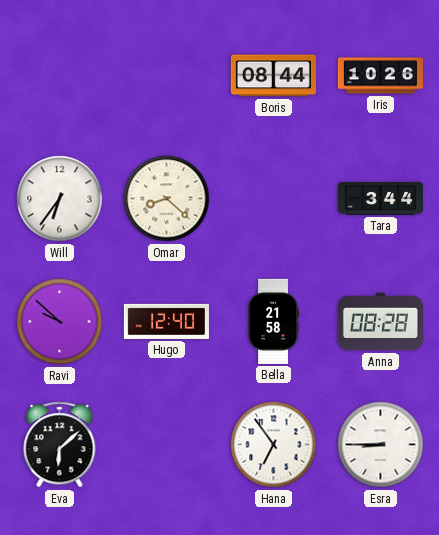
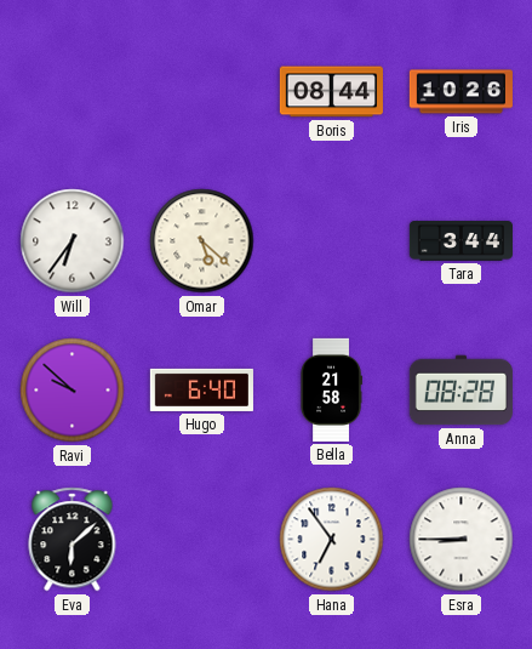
Omar: 8:22 -> 5:22 (202, 241)
Hugo: 12:40 -> 6:40 (201, 389)
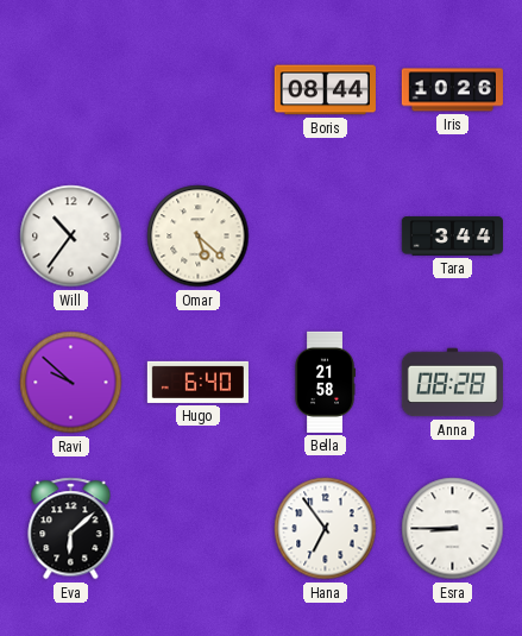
Will: 6:36 -> 10:36 (71, 237)
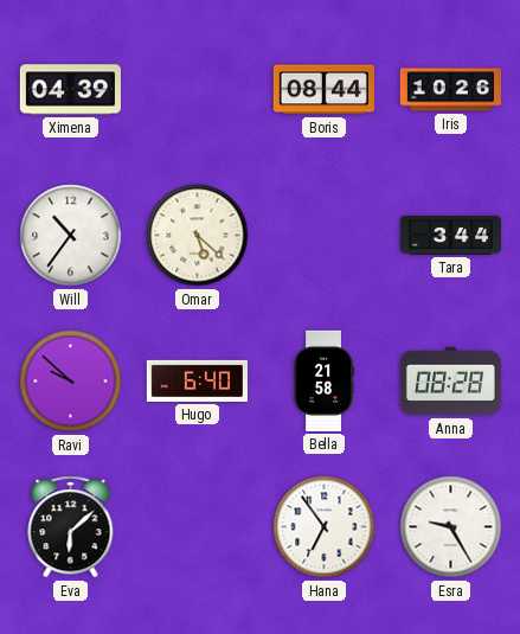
Ximena: none -> 04:39 (70, 90)
Esra: 8:45 -> 9:25 (451, 527)
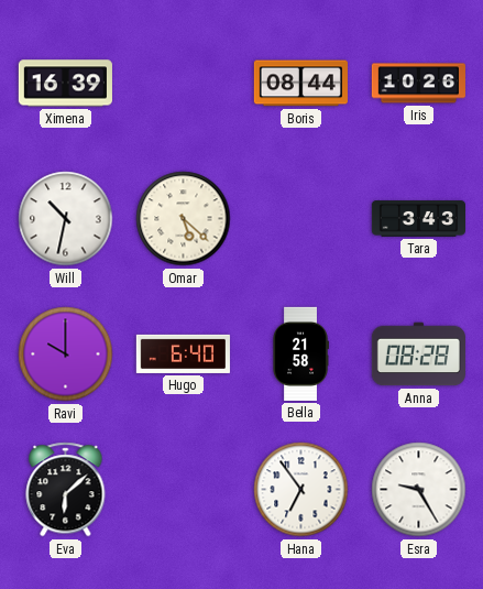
Ximena: 04:39 -> 16:39 (65, 84)
Will: 10:36 -> 10:32 (66, 219)
Tara: 3:44 -> 3:43 (418, 219)
Ravi: 9:52 -> 10:00 (66, 355)
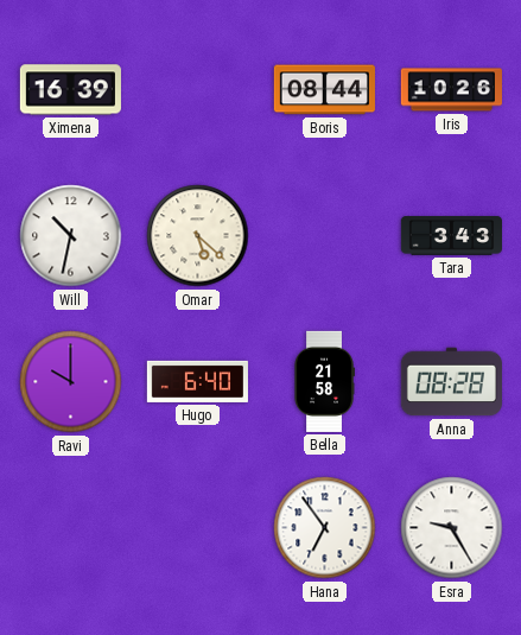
Eva: 6:08 -> none (66, 490)
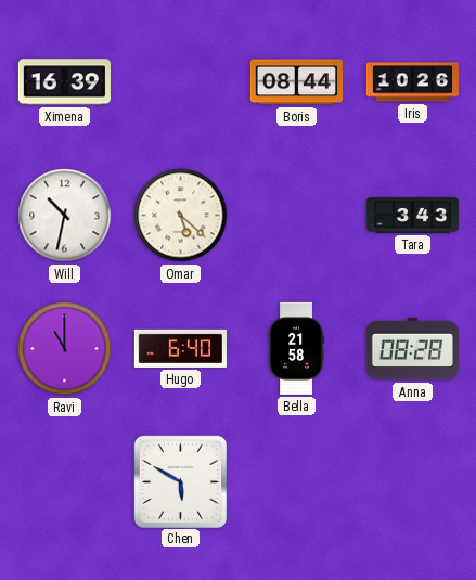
Ravi: 10:00 -> 11:00 (65, 349)
Chen: none -> 5:50 (180, 481)
Hana: 6:54 -> none (325, 528)
Esra: 9:25 -> none (452, 528)
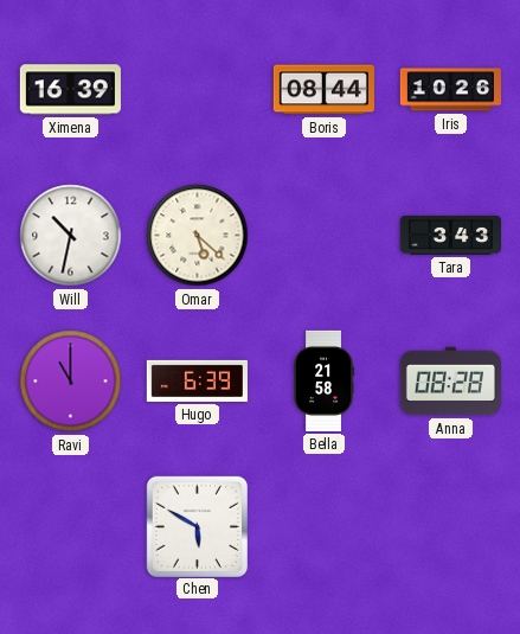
Hugo: 6:40 -> 6:39 (197, 380)
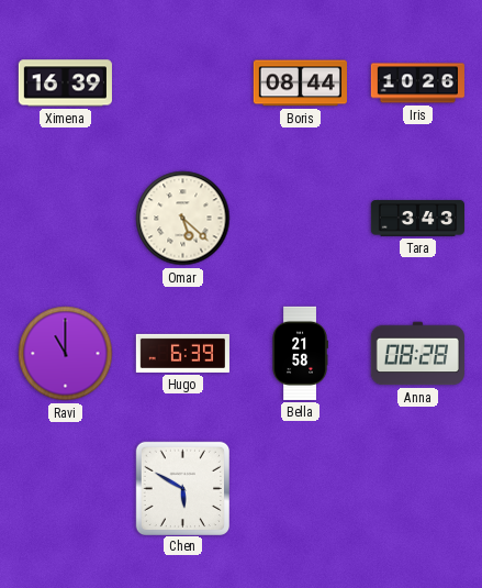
Will: 10:32 -> none (71, 236)
